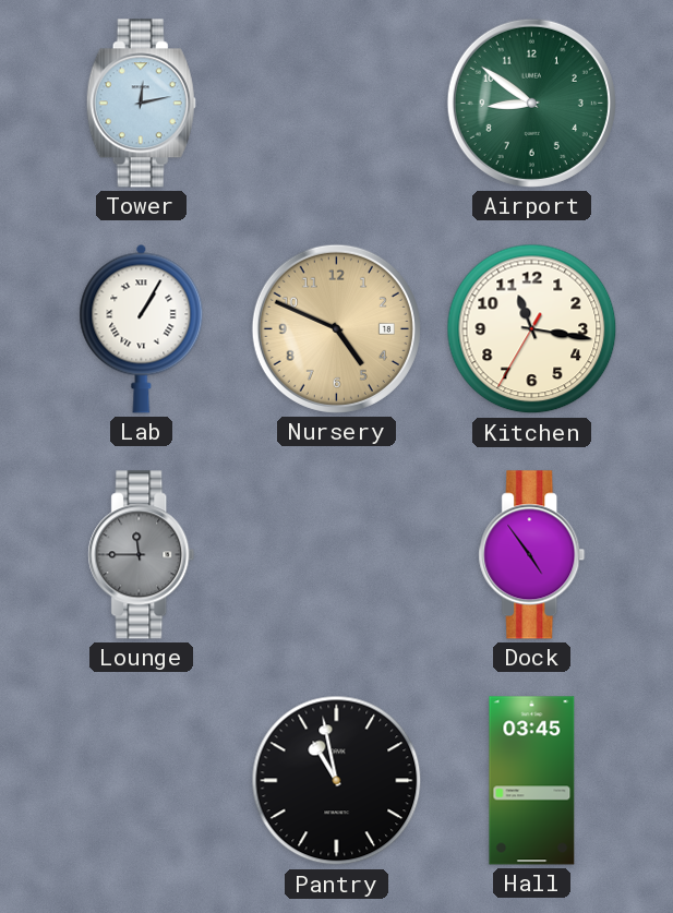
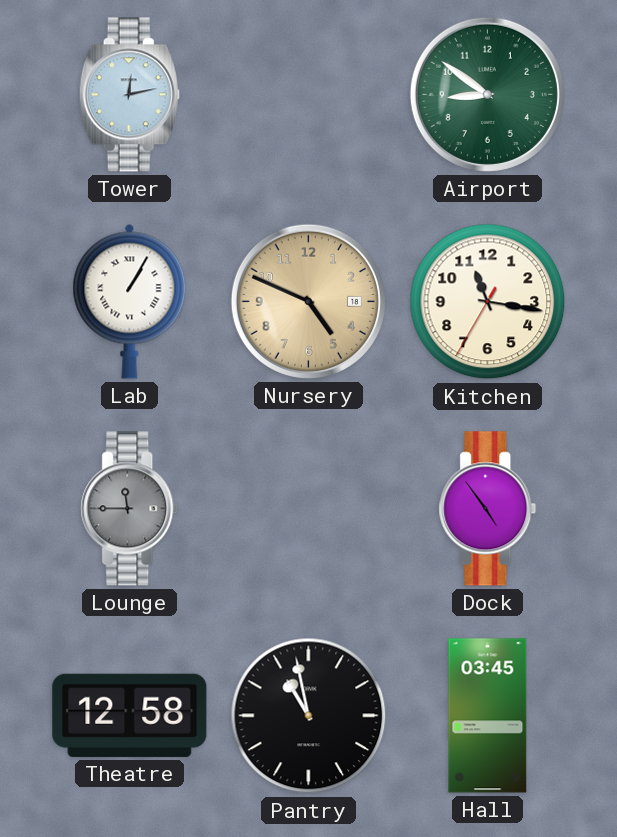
Theatre: none -> 12:58 (130, 715)
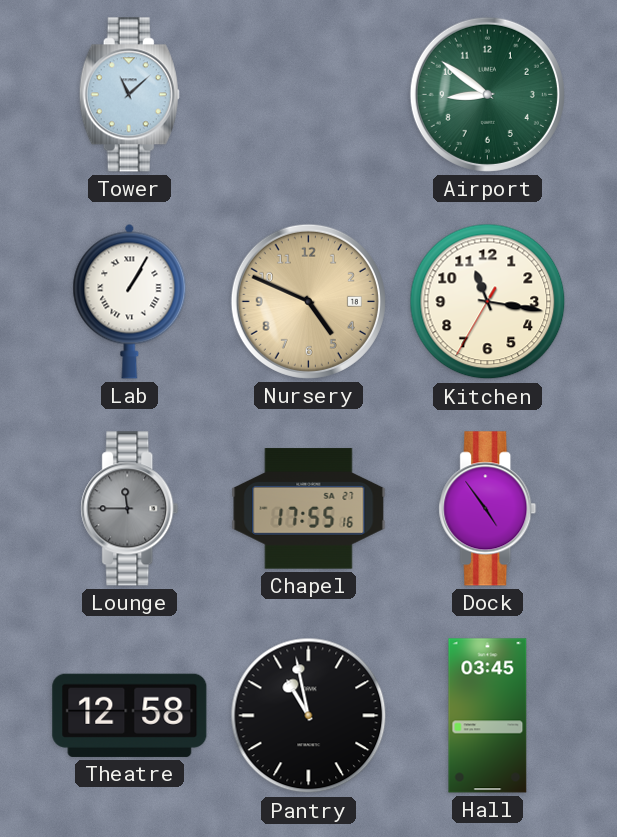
Tower: 12:13 -> 11:08 (129, 95)
Chapel: none -> 17:55 (309, 509)
